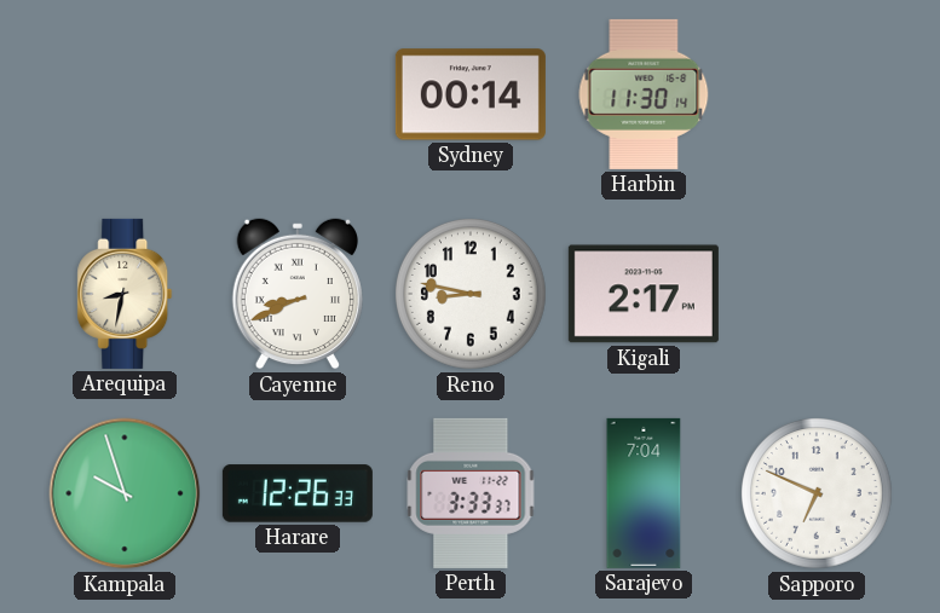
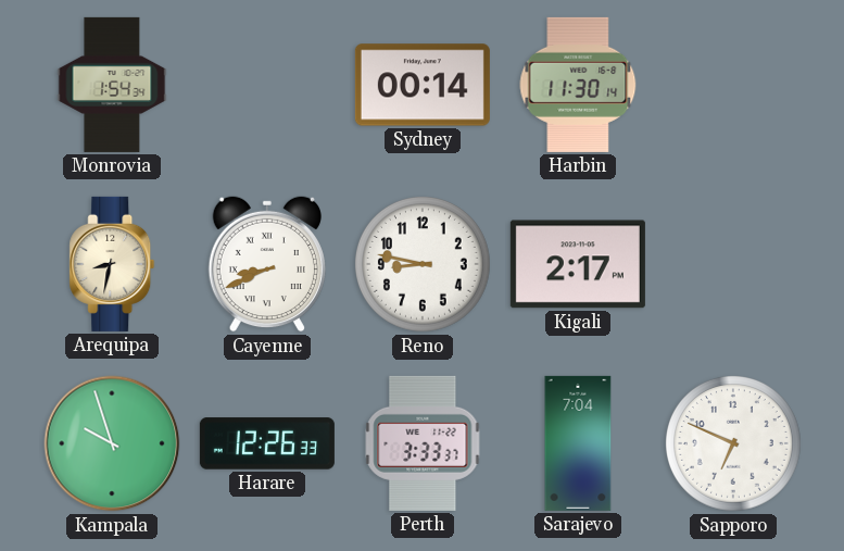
Monrovia: none -> 1:54 (112, 85)
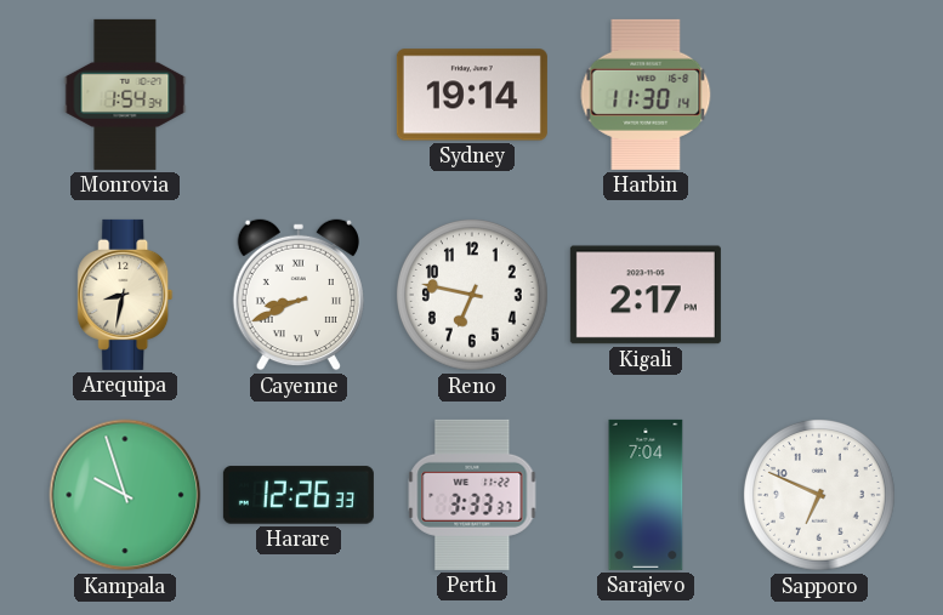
Sydney: 00:14 -> 19:14 (472, 95)
Reno: 8:47 -> 6:47 (473, 296)
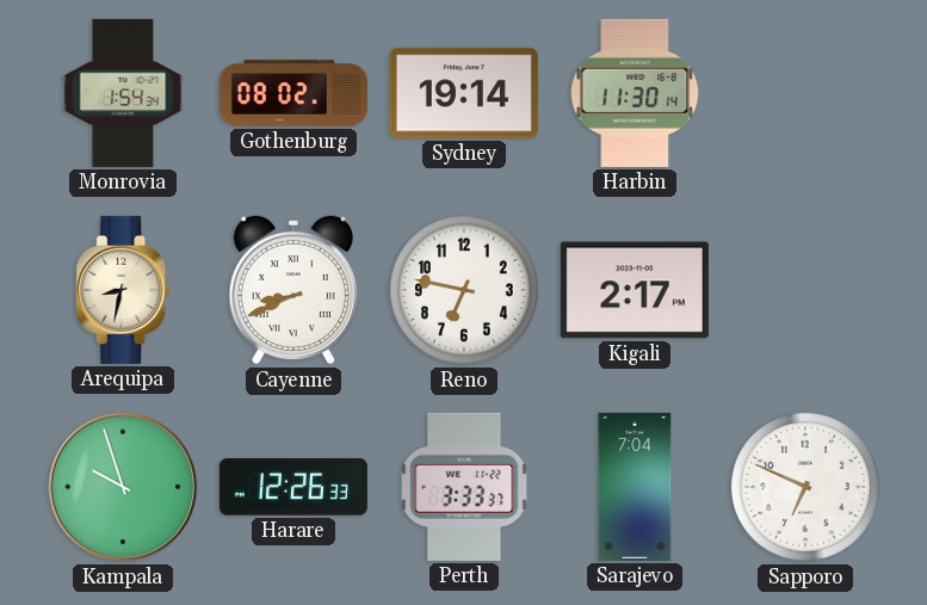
Gothenburg: none -> 08:02 (293, 93)
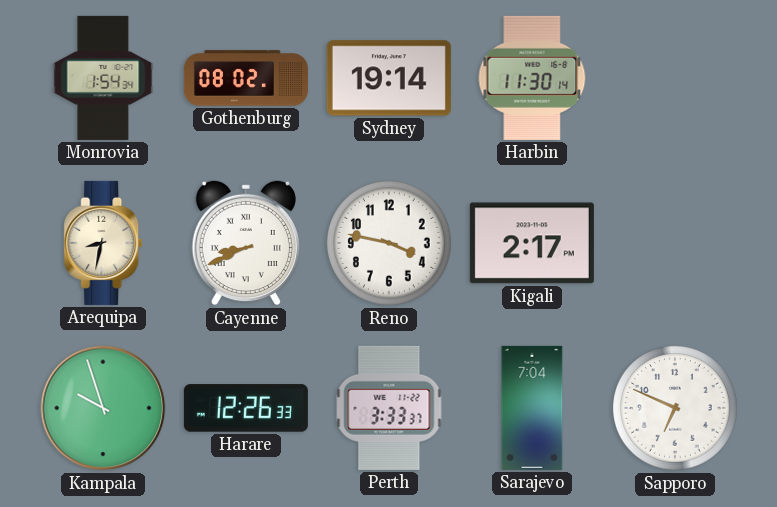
Reno: 6:47 -> 3:47 (390, 244)
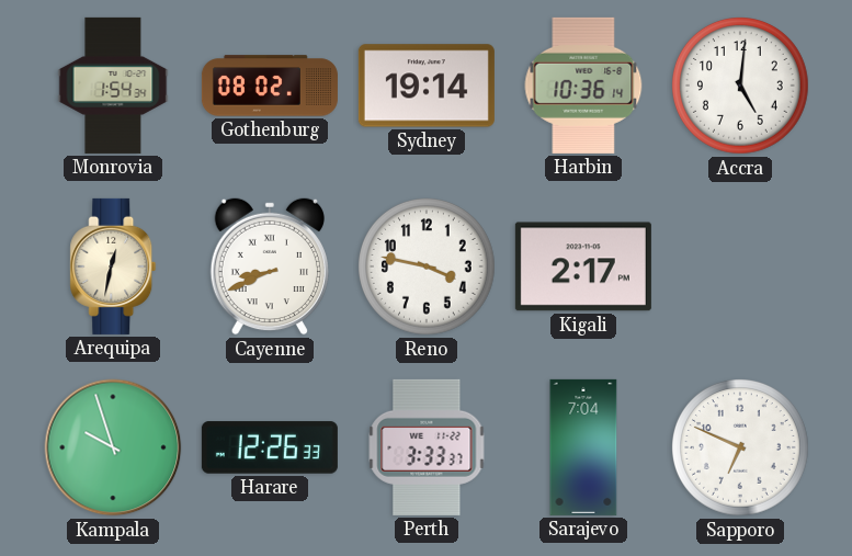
Harbin: 11:30 -> 10:36 (583, 86)
Accra: none -> 5:01 (741, 87)
Arequipa: 8:32 -> 12:32 (113, 266)
